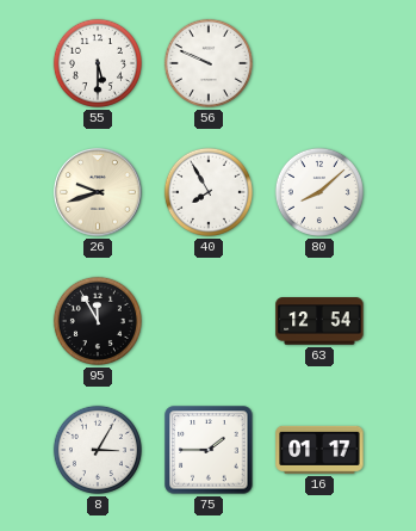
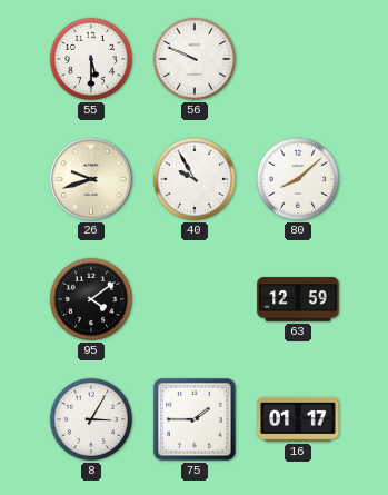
40: 7:55 -> 9:55 (195, 179)
95: 11:55 -> 4:09 (91, 299)
63: 12:54 -> 12:59 (298, 299)
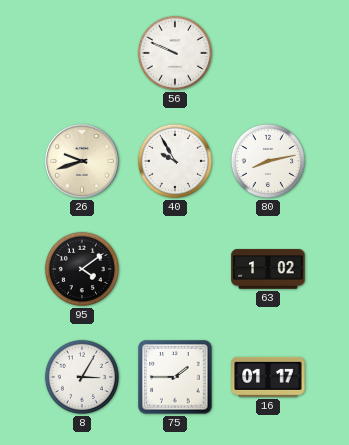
55: 5:30 -> none (91, 59)
80: 8:08 -> 8:13 (268, 161)
63: 12:59 -> 1:02 (268, 269)
